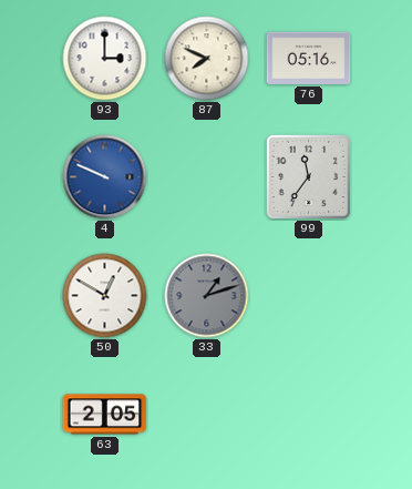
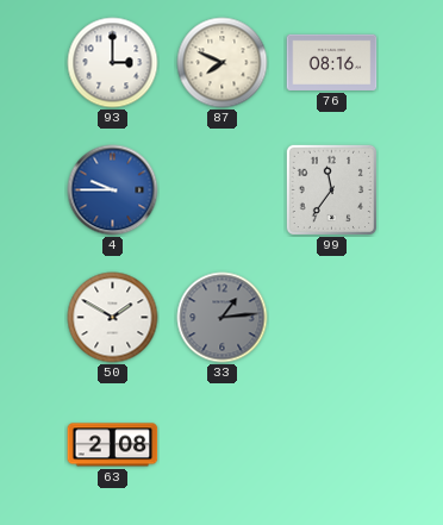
76: 05:16 -> 08:16 (332, 62)
4: 9:49 -> 9:45 (113, 190)
50: 12:50 -> 1:50 (113, 318)
33: 1:12 -> 1:14 (223, 318)
63: 2:05 -> 2:08 (113, 445)
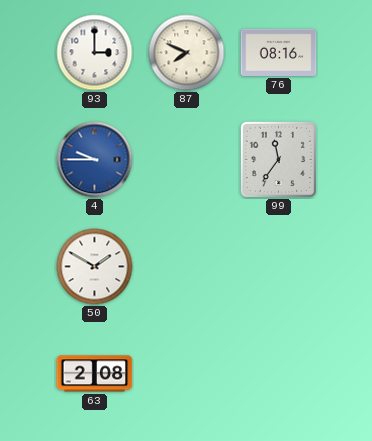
33: 1:14 -> none (223, 318)
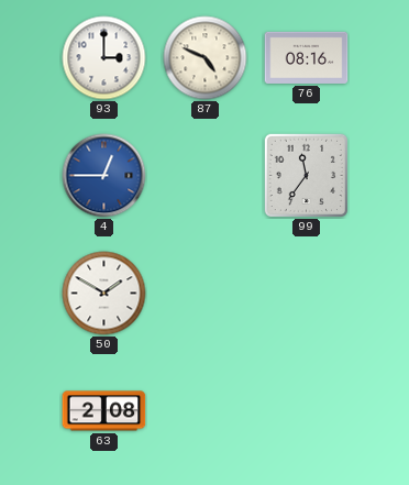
87: 7:49 -> 4:49 (206, 58)
4: 9:45 -> 12:45 (104, 176)
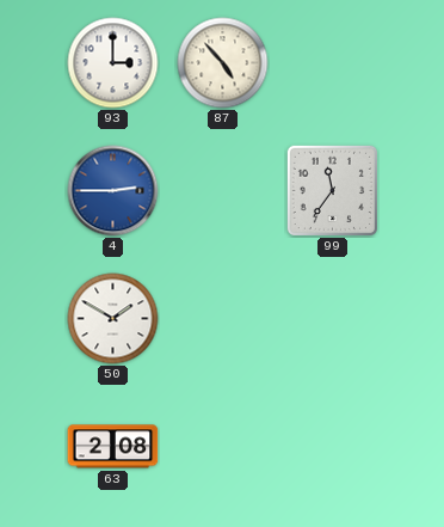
87: 4:49 -> 4:53 (223, 63)
76: 08:16 -> none (307, 57)
4: 12:45 -> 2:45 (113, 191)
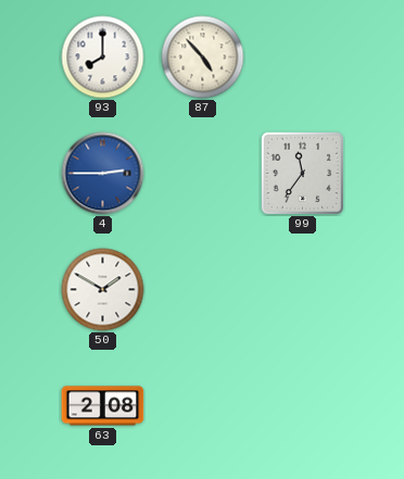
93: 3:00 -> 8:00 (103, 58)
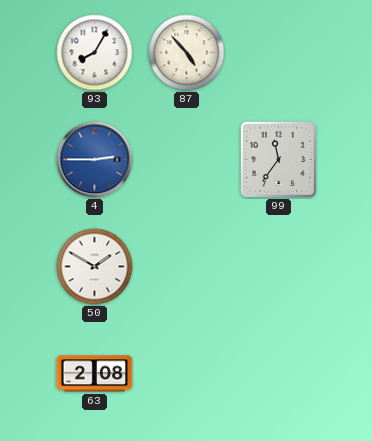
93: 8:00 -> 8:05 (95, 53)
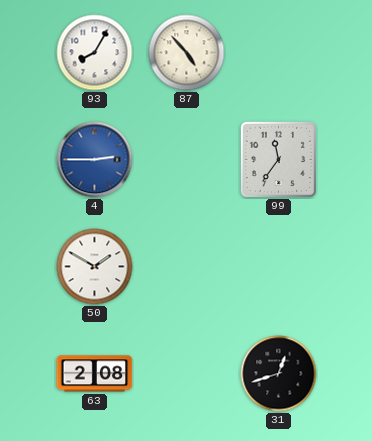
31: none -> 12:42 (279, 374)
